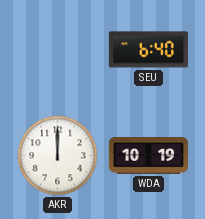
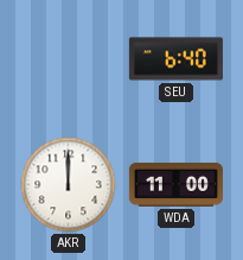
WDA: 10:19 -> 11:00 (175, 185)
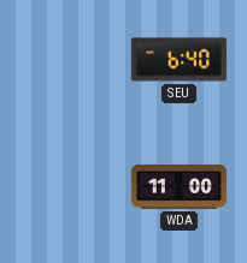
AKR: 12:00 -> none (69, 185)
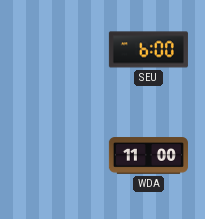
SEU: 6:40 -> 6:00 (148, 50)
